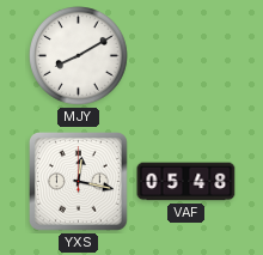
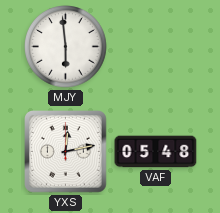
MJY: 8:10 -> 5:59 (66, 47)
YXS: 12:17 -> 12:13 (66, 152)
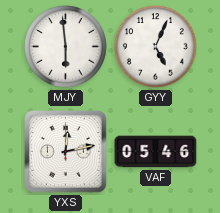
GYY: none -> 5:04 (156, 47)
VAF: 05:48 -> 05:46 (156, 152)
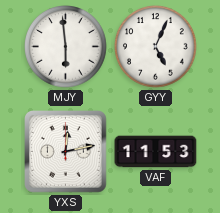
VAF: 05:46 -> 11:53 (156, 152)
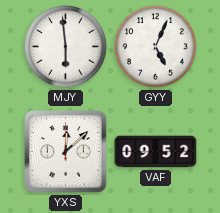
YXS: 12:13 -> 12:08 (66, 152)
VAF: 11:53 -> 09:52 (156, 152)
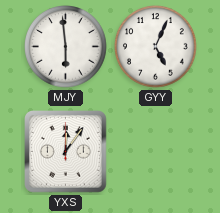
YXS: 12:08 -> 12:06 (66, 152)
VAF: 09:52 -> none (156, 152)
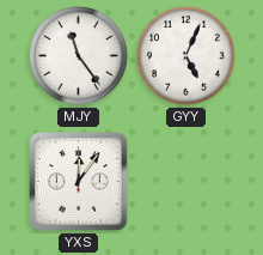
MJY: 5:59 -> 11:24 (79, 56)
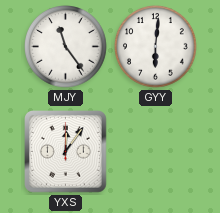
GYY: 5:04 -> 6:01 (156, 47)
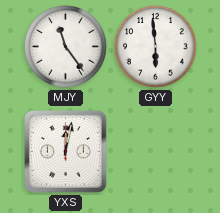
GYY: 6:01 -> 5:59 (156, 47)
YXS: 12:06 -> 12:02 (66, 152)
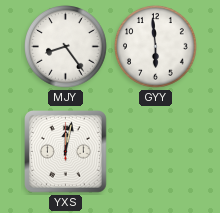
MJY: 11:24 -> 8:24 (66, 47)
